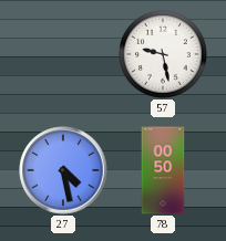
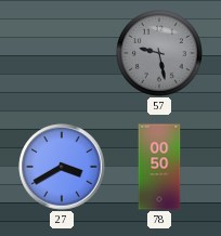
57 dial: white -> grey (160, 54)
27: 4:28 -> 3:40 (62, 167)
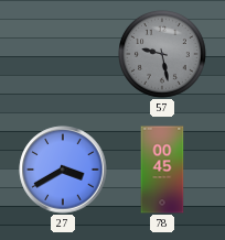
78: 00:50 -> 00:45 (162, 170)
